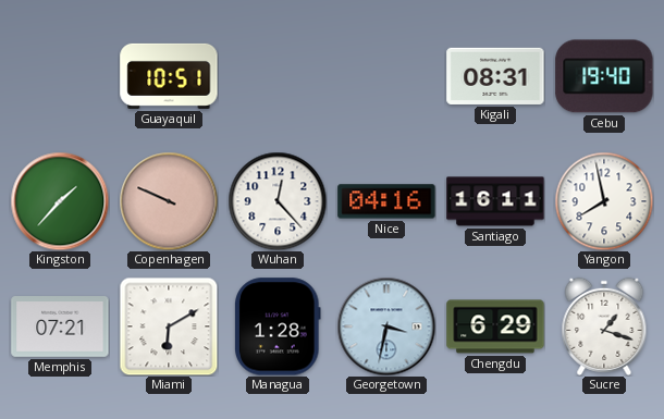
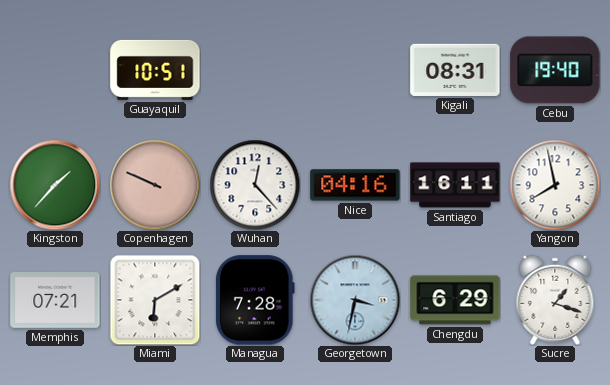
Managua: 1:28 -> 7:28 (256, 300)
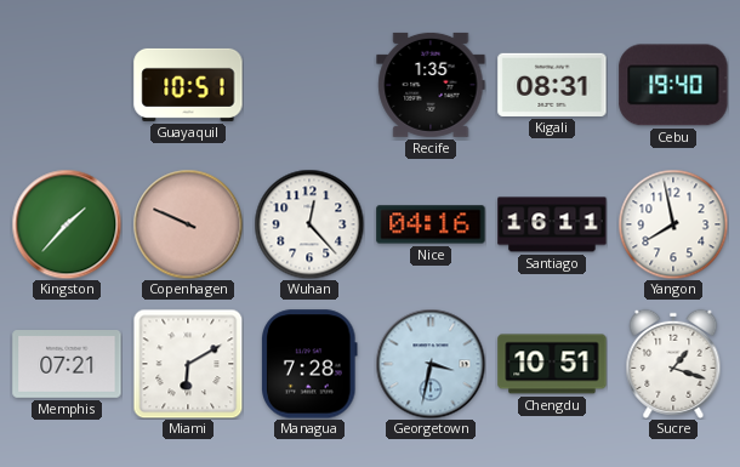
Recife: none -> 1:35 (431, 85)
Chengdu: 6:29 -> 10:51 (552, 364)
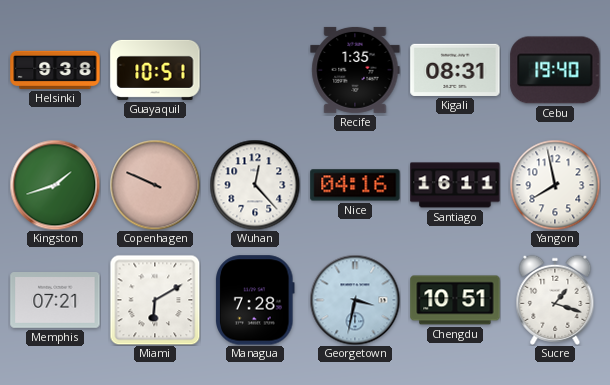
Helsinki: none -> 9:38 (55, 70)
Kingston: 1:37 -> 1:42 (55, 185)
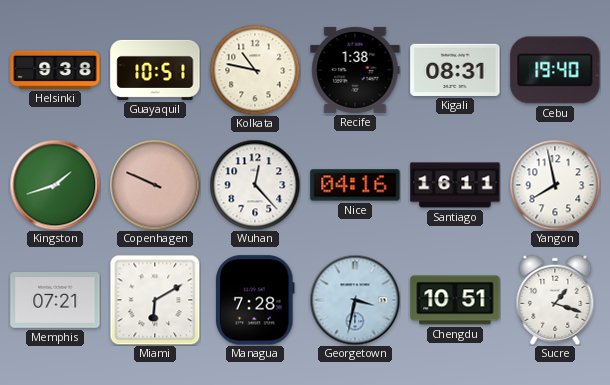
Kolkata: none -> 10:47 (255, 70)
Recife: 1:35 -> 1:38 (355, 70)
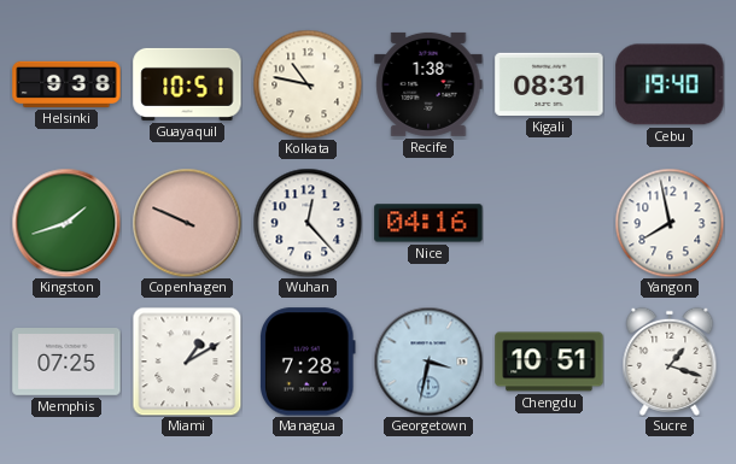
Santiago: 16:11 -> none (455, 185)
Memphis: 07:21 -> 07:25 (66, 363)
Miami: 6:10 -> 1:10 (187, 362)
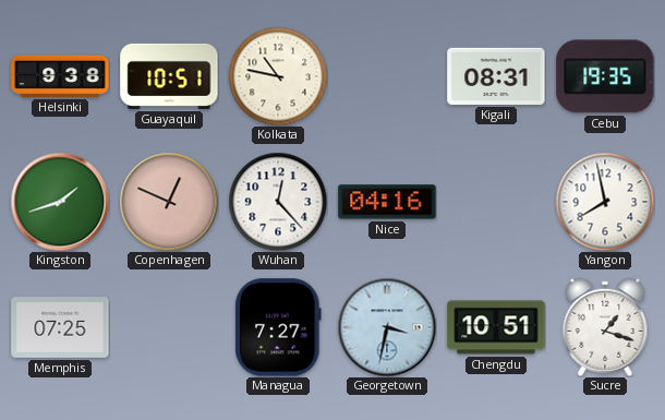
Recife: 1:38 -> none (428, 84)
Cebu: 19:40 -> 19:35 (605, 76)
Copenhagen: 9:49 -> 12:49 (169, 202)
Miami: 1:10 -> none (187, 362)
Managua: 7:28 -> 7:27 (279, 327)
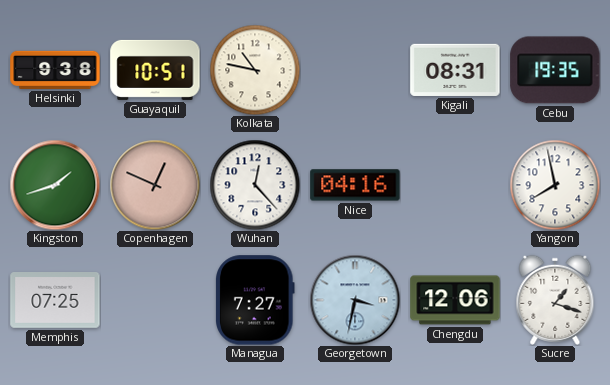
Chengdu: 10:51 -> 12:06 (455, 300)
